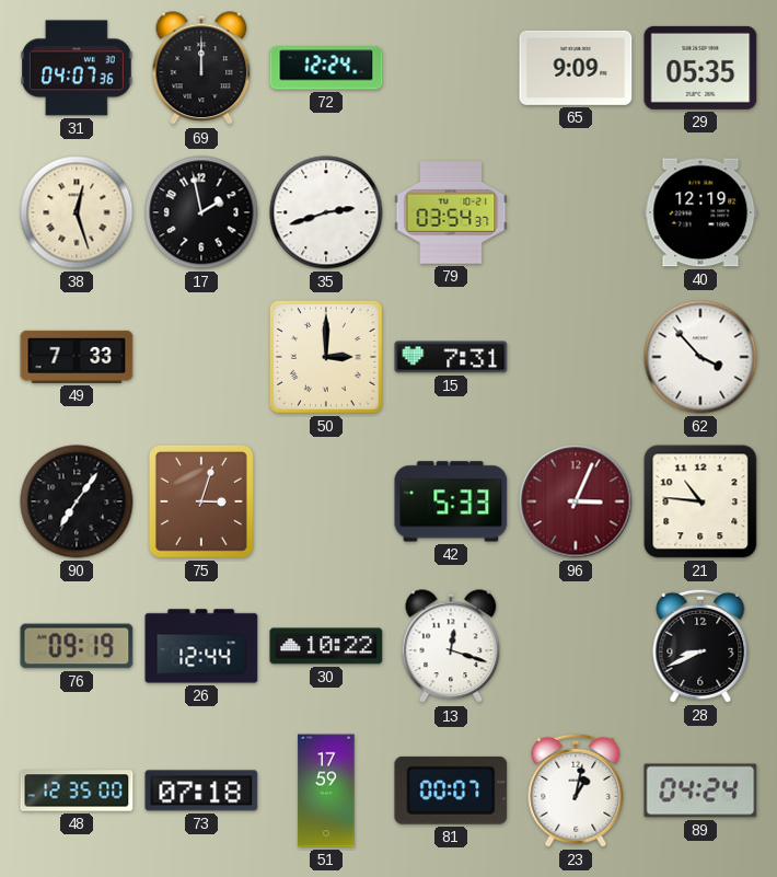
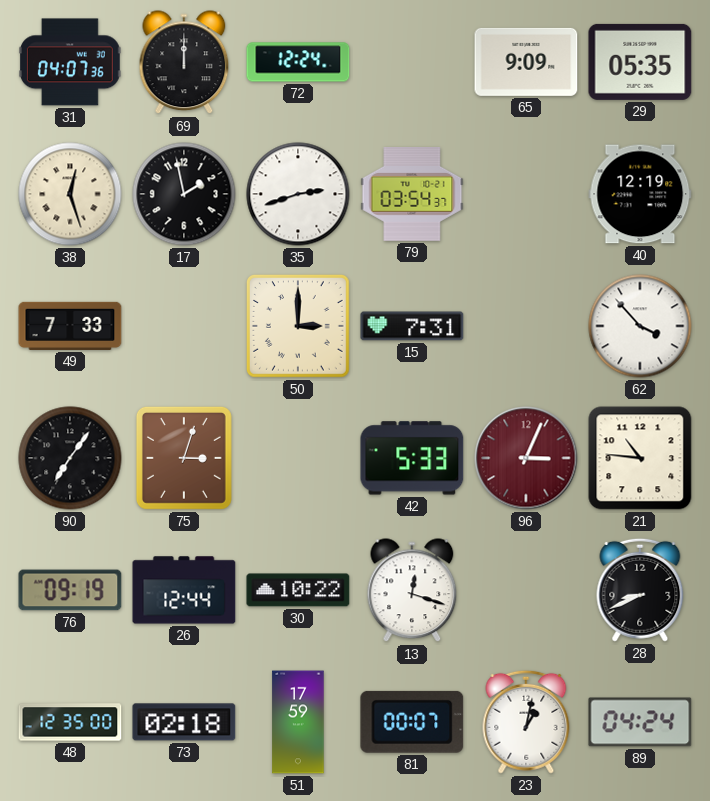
73: 07:18 -> 02:18 (184, 722)
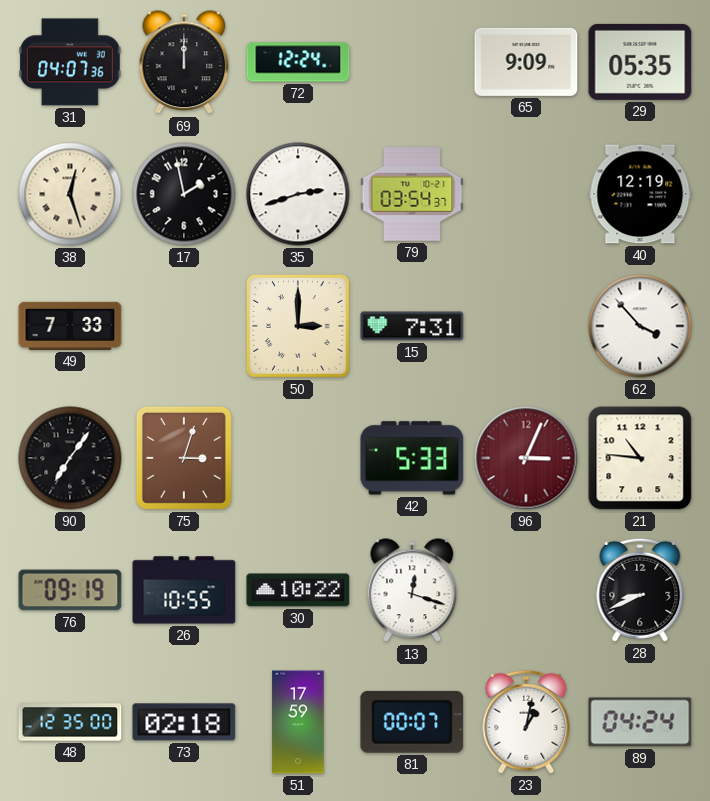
26: 12:44 -> 10:55 (184, 590)
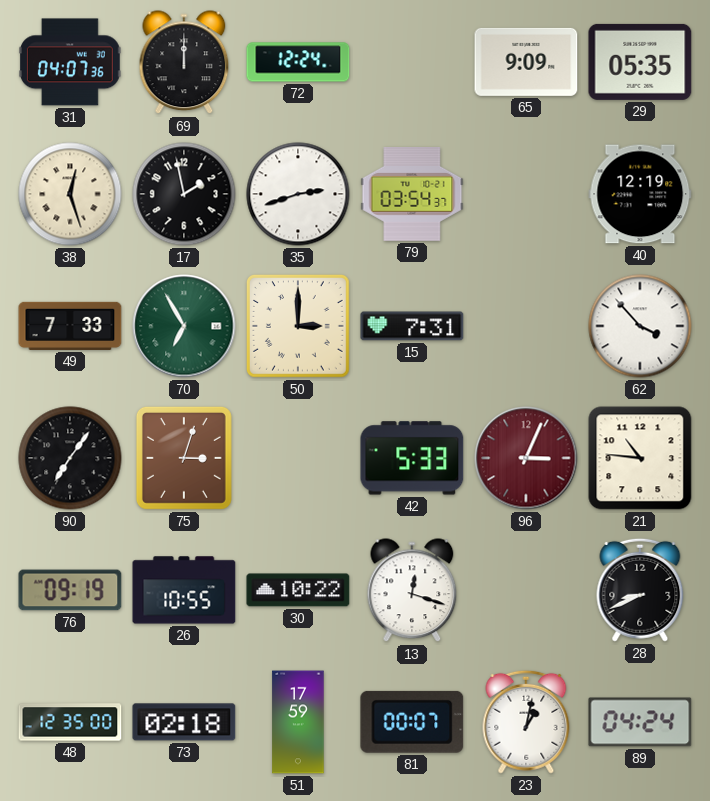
70: none -> 6:55 (184, 326)
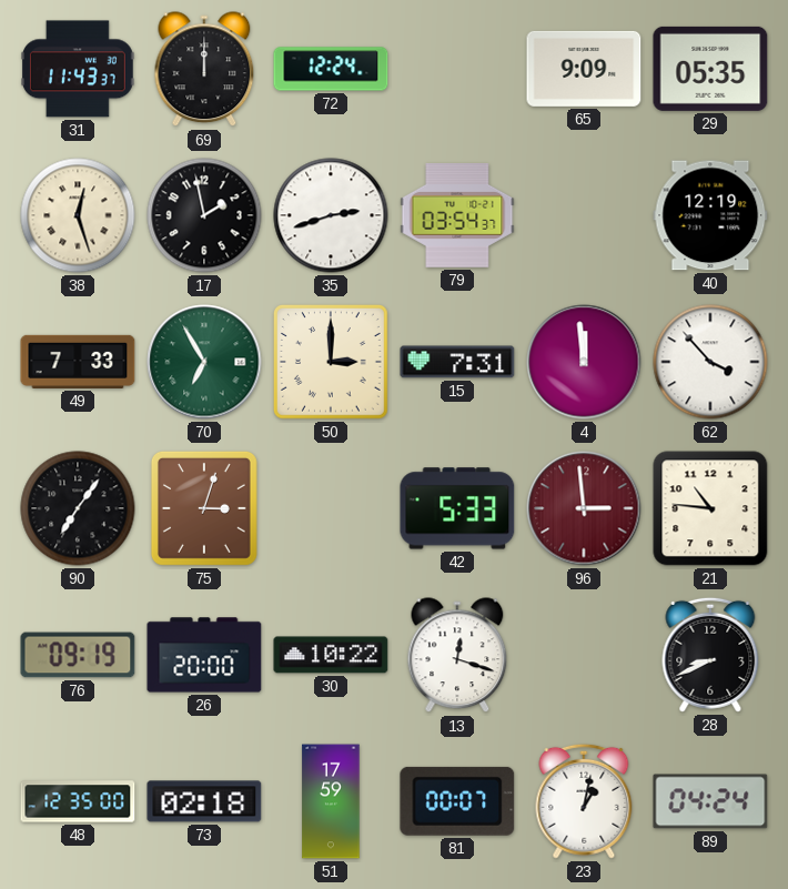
31: 04:07 -> 11:43 (78, 69)
4: none -> 11:59 (584, 362)
96: 3:04 -> 2:59 (584, 508)
26: 10:55 -> 20:00 (204, 655)
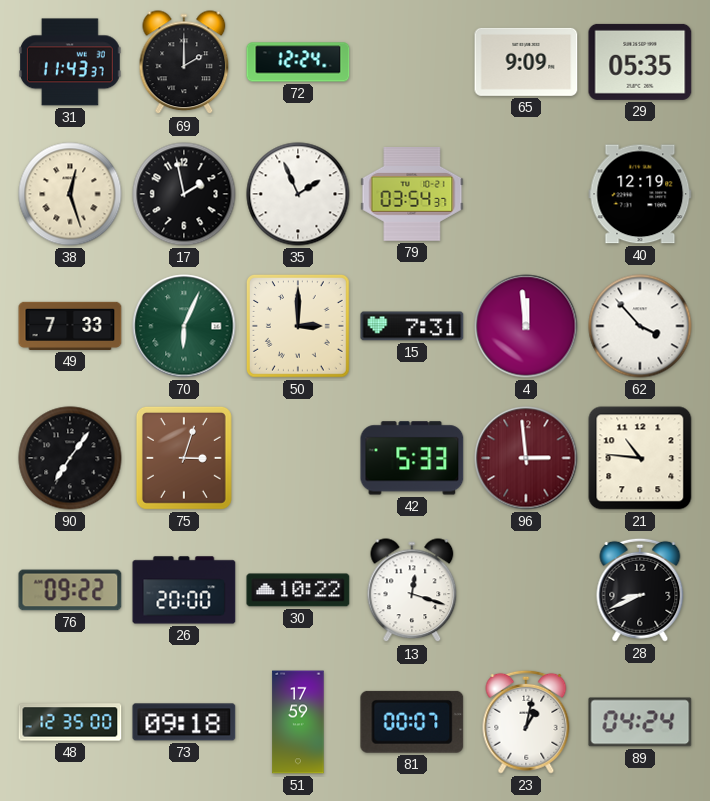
69: 12:00 -> 2:00 (184, 63)
35: 2:42 -> 1:56 (298, 194)
70: 6:55 -> 6:04 (184, 326)
76: 09:19 -> 09:22 (70, 590)
73: 02:18 -> 09:18 (184, 722)
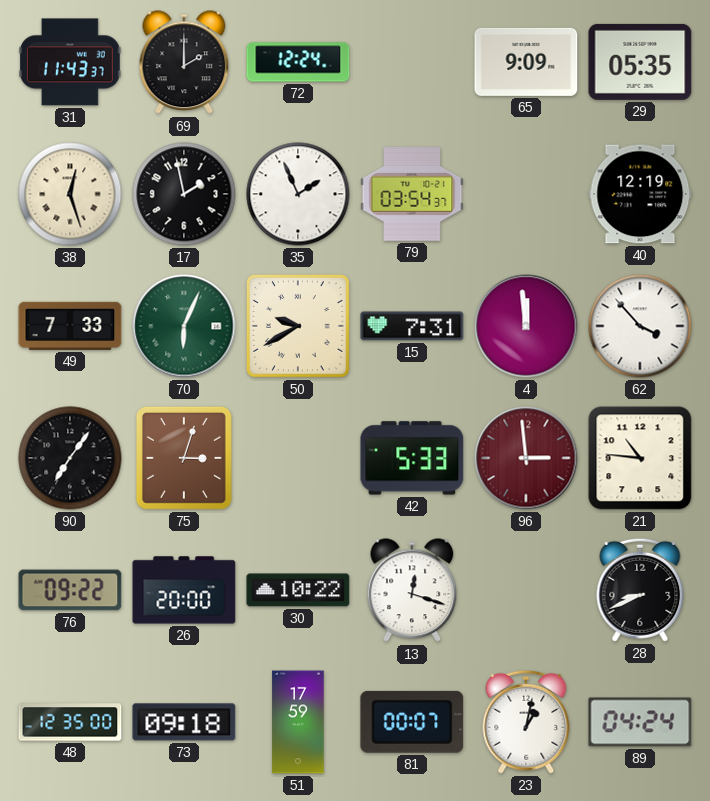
50: 3:00 -> 9:40 (298, 326)
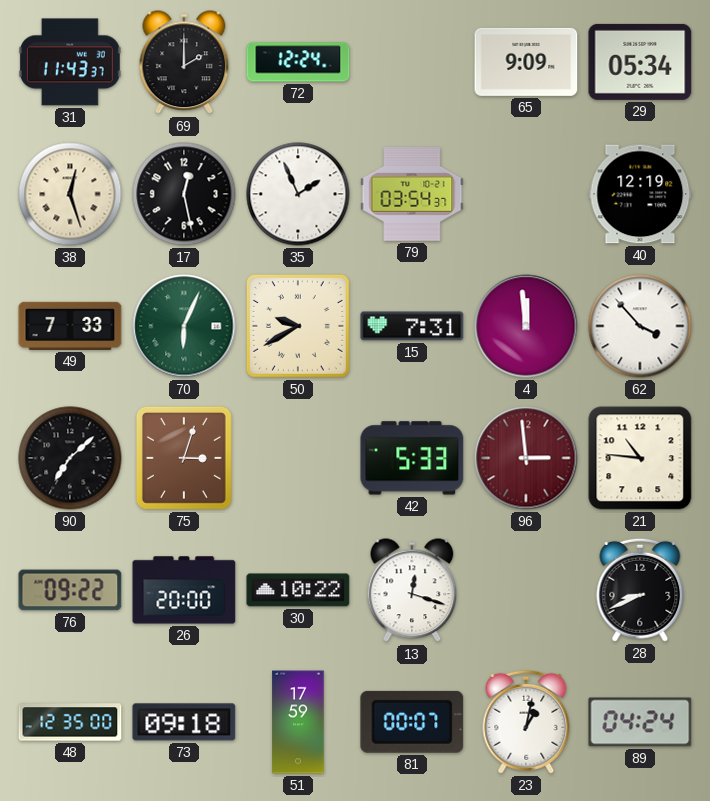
29: 05:35 -> 05:34 (640, 62)
17: 1:58 -> 12:28 (184, 194)
90: 7:06 -> 7:08 (70, 458)
